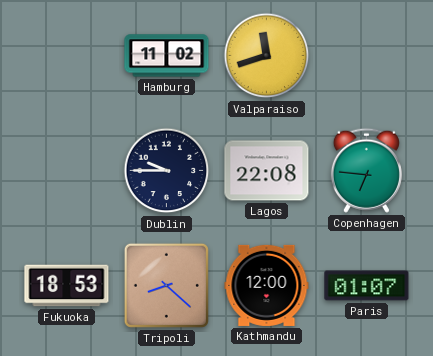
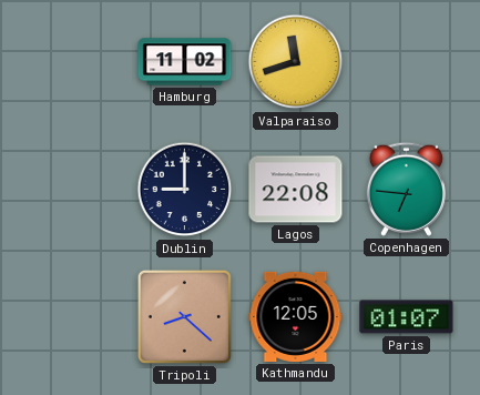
Dublin: 9:45 -> 9:00 (185, 190)
Fukuoka: 18:53 -> none (67, 286)
Kathmandu: 12:00 -> 12:05 (296, 316)
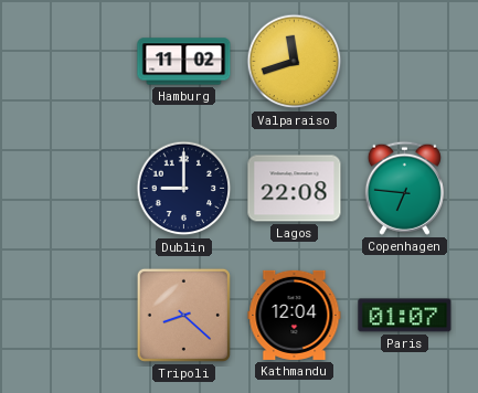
Kathmandu: 12:05 -> 12:04 (295, 315)
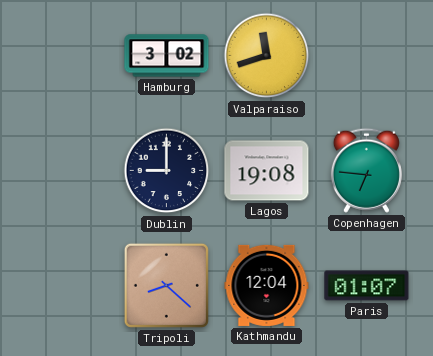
Hamburg: 11:02 -> 3:02 (167, 56)
Lagos: 22:08 -> 19:08 (267, 171)
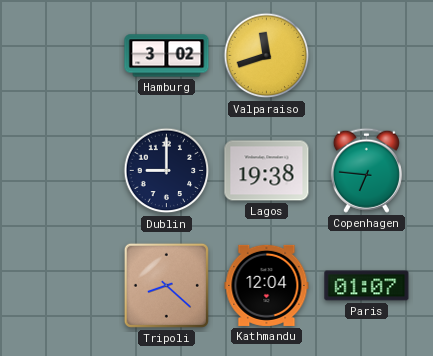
Lagos: 19:08 -> 19:38 (267, 171)
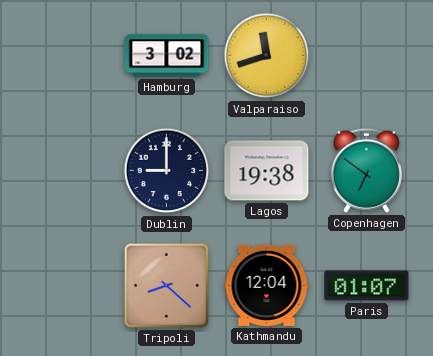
Copenhagen: 6:46 -> 6:51 (366, 170)
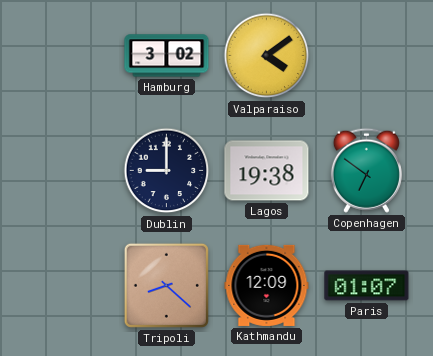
Valparaiso: 11:42 -> 4:09 (267, 56)
Kathmandu: 12:04 -> 12:09 (267, 285)
